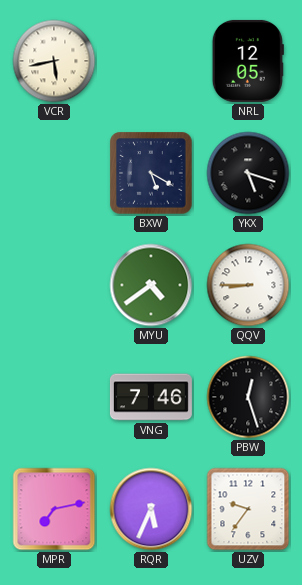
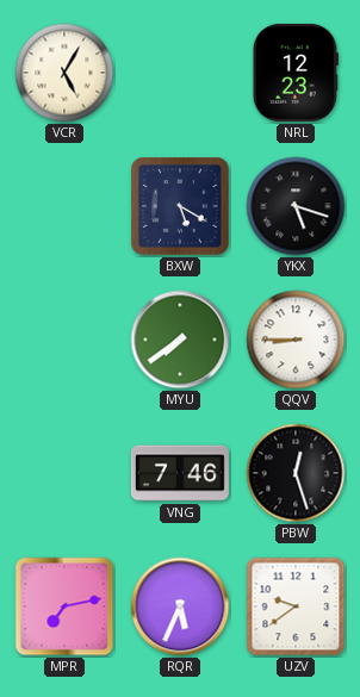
VCR: 5:43 -> 5:05 (64, 73)
NRL: 12:05 -> 12:23 (296, 73)
MYU: 4:39 -> 7:39 (180, 340)
UZV: 9:36 -> 9:39 (296, 606)
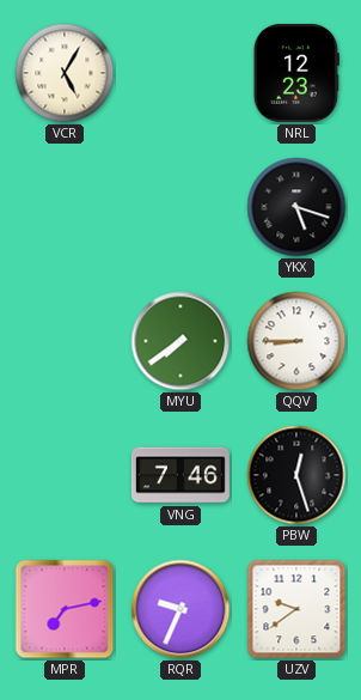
BXW: 5:20 -> none (180, 206)
RQR: 5:34 -> 9:34 (180, 609)
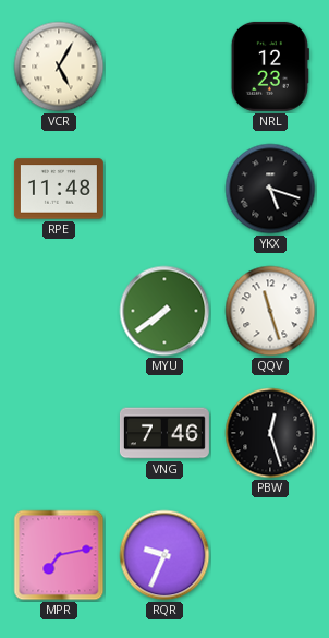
RPE: none -> 11:48 (59, 189)
QQV: 8:45 -> 11:27 (270, 311)
UZV: 9:39 -> none (296, 609)
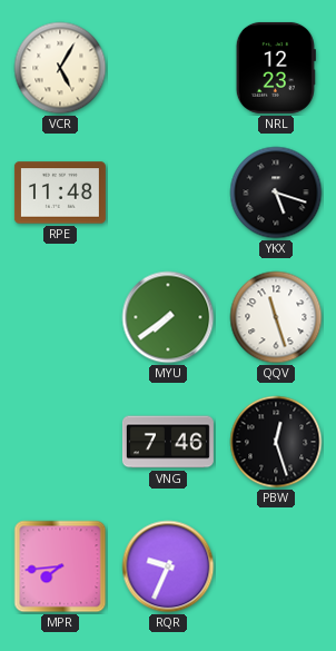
MPR: 7:13 -> 7:44 (60, 566)
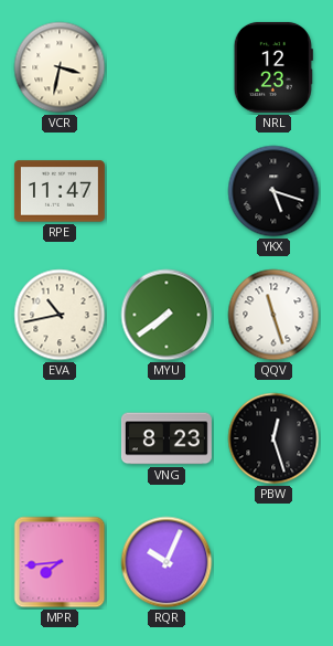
VCR: 5:05 -> 3:32 (60, 67)
RPE: 11:48 -> 11:47 (60, 191)
EVA: none -> 10:43 (60, 315)
VNG: 7:46 -> 8:23 (166, 438)
RQR: 9:34 -> 10:04 (166, 562)
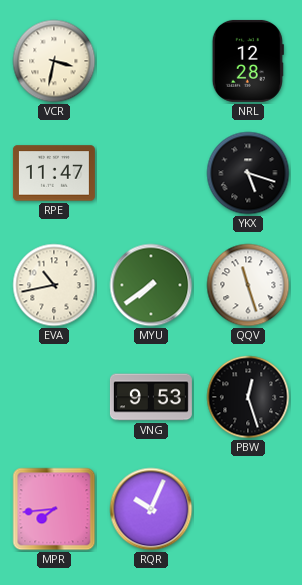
NRL: 12:23 -> 12:28 (248, 61)
VNG: 8:23 -> 9:53 (151, 397)
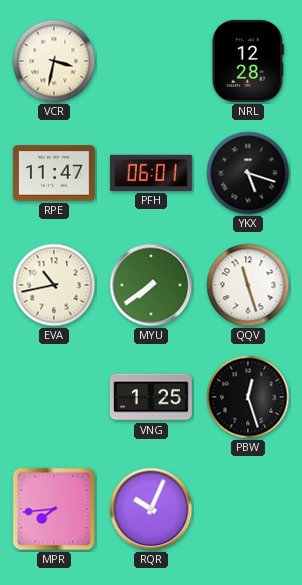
PFH: none -> 06:01 (151, 173)
VNG: 9:53 -> 1:25 (151, 397)
